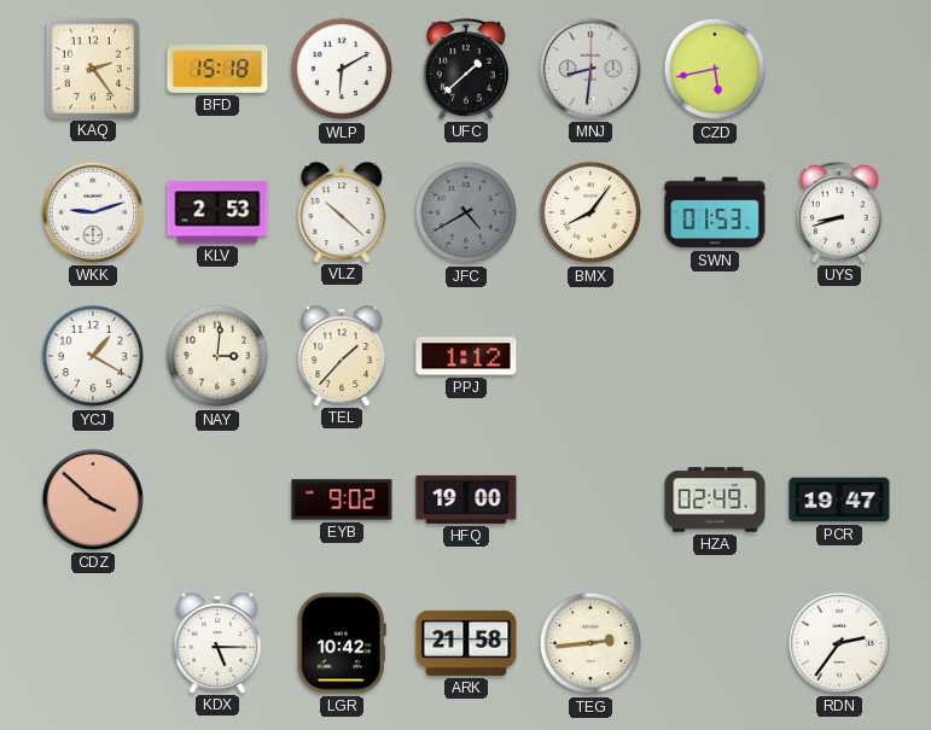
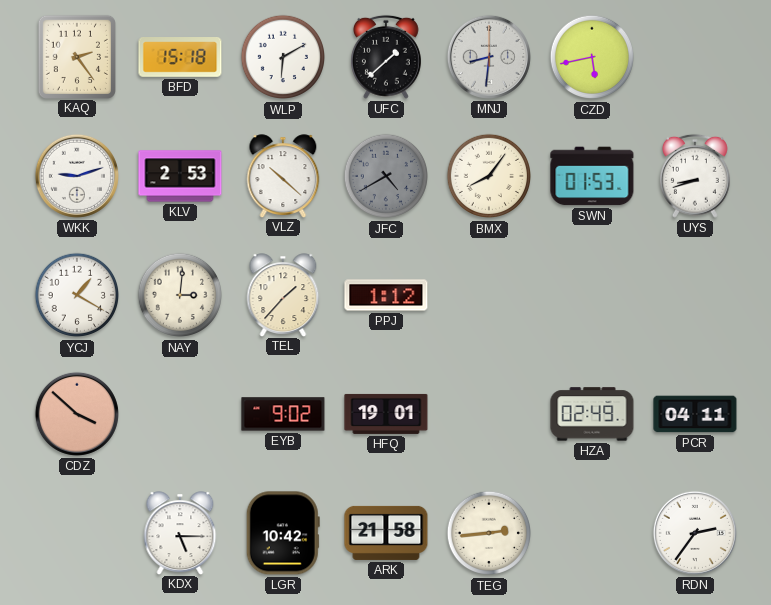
HFQ: 19:00 -> 19:01 (386, 414)
PCR: 19:47 -> 04:11 (695, 414)
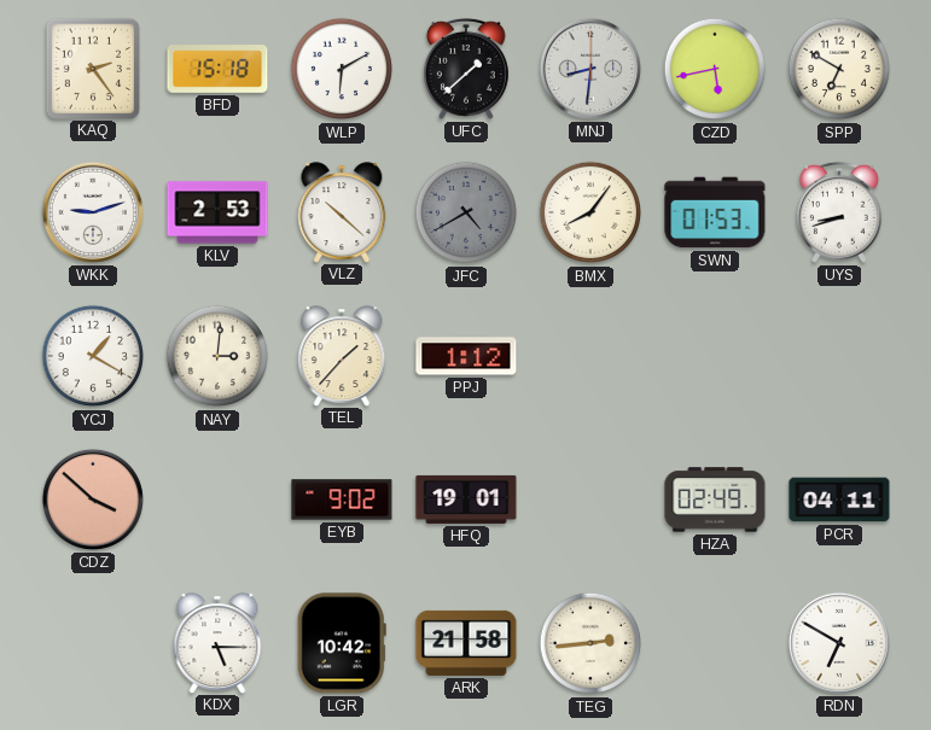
SPP: none -> 6:50 (839, 69)
RDN: 2:36 -> 6:50 (839, 643)
